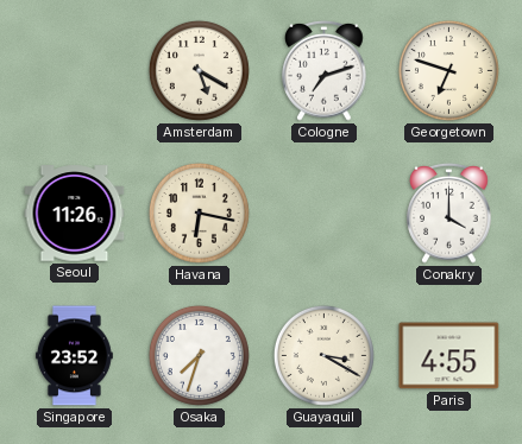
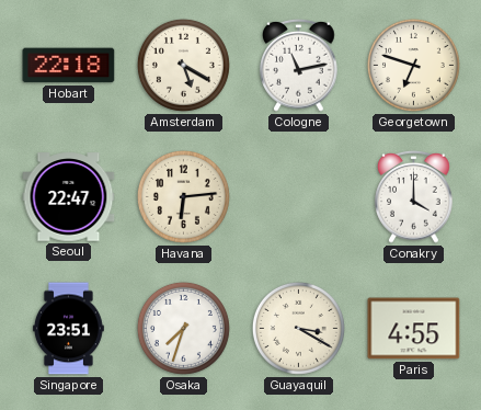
Hobart: none -> 22:18 (69, 66)
Cologne: 7:12 -> 11:13 (299, 65)
Seoul: 11:26 -> 22:47 (69, 197)
Havana: 6:17 -> 6:14 (183, 196)
Singapore: 23:52 -> 23:51 (68, 329)
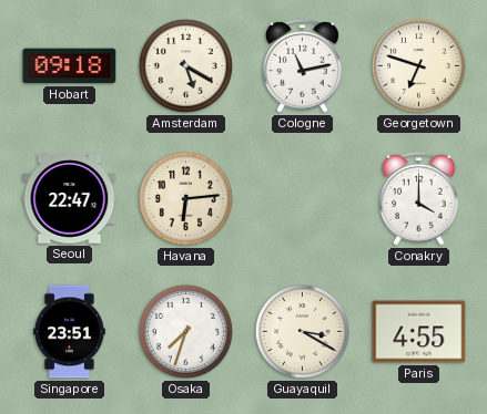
Hobart: 22:18 -> 09:18 (70, 66)
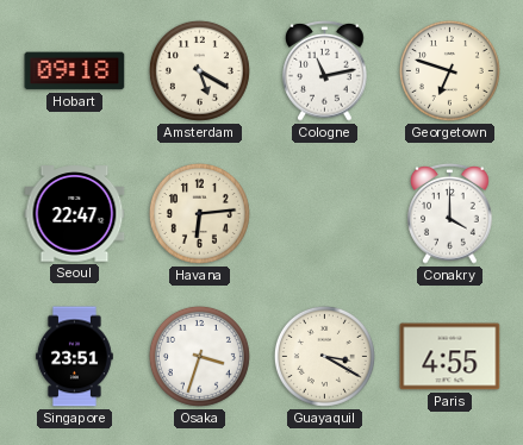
Osaka: 7:33 -> 3:33 (199, 356)
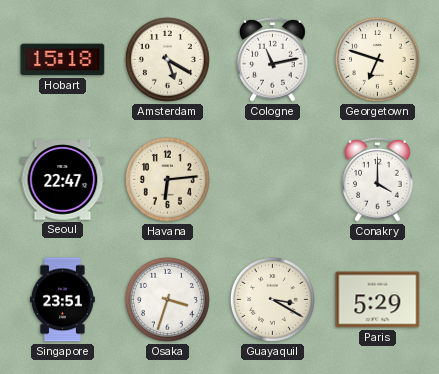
Hobart: 09:18 -> 15:18 (63, 60)
Paris: 4:55 -> 5:29 (378, 300)
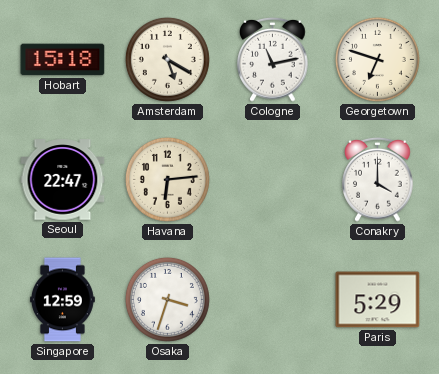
Singapore: 23:51 -> 12:59 (62, 300)
Guayaquil: 3:20 -> none (272, 299)
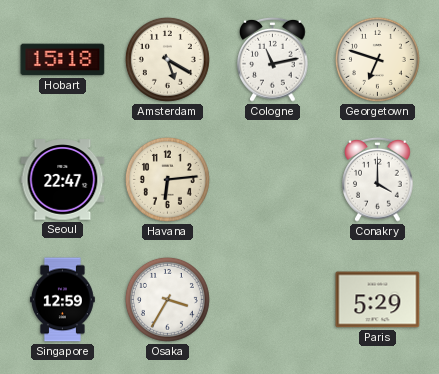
Osaka: 3:33 -> 3:35 (167, 299)
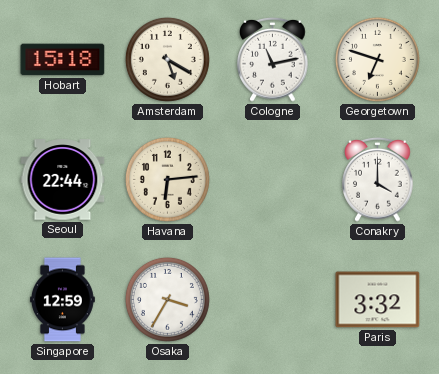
Seoul: 22:47 -> 22:44 (63, 180)
Paris: 5:29 -> 3:32 (378, 300)
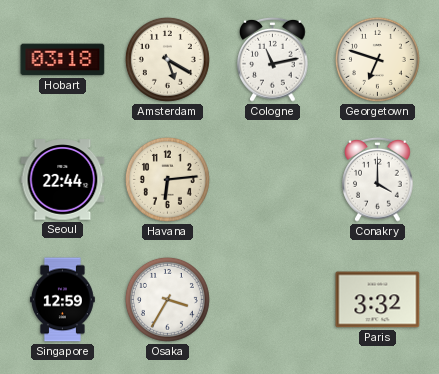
Hobart: 15:18 -> 03:18 (63, 60)
